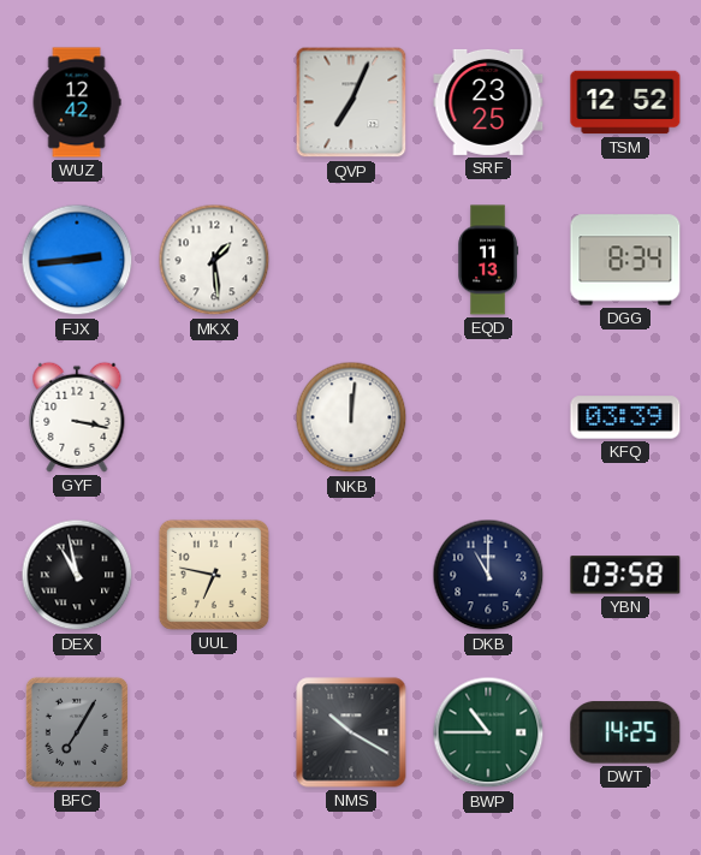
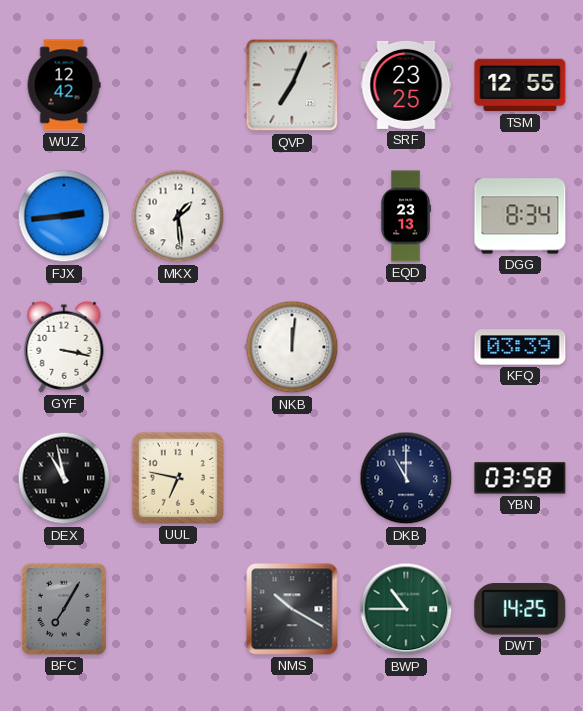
TSM: 12:52 -> 12:55 (520, 85)
EQD: 11:13 -> 23:13 (405, 216)
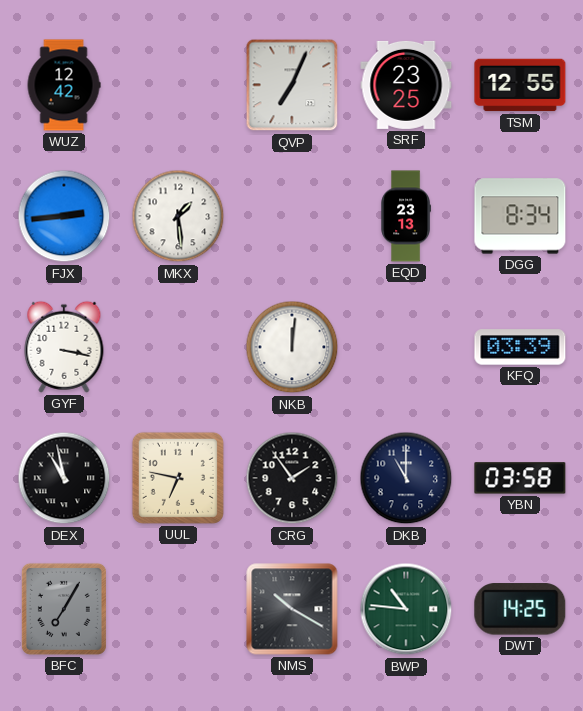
CRG: none -> 1:54 (292, 478)
BWP: 10:45 -> 10:46 (406, 609)
